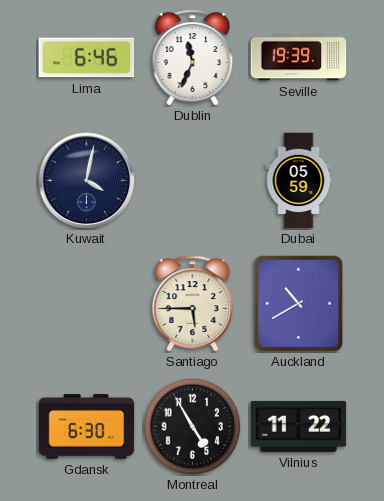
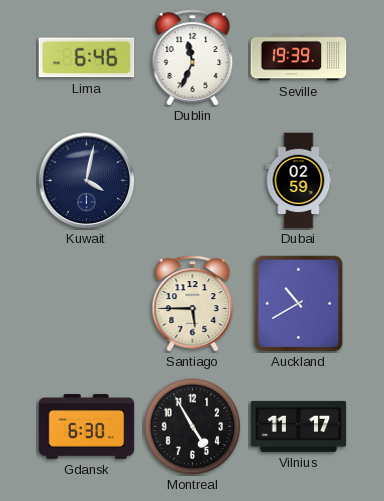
Dubai: 05:59 -> 02:59 (299, 181)
Vilnius: 11:22 -> 11:17 (299, 426)
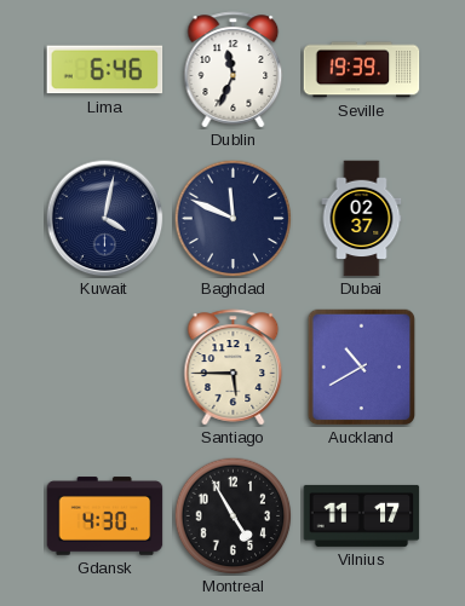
Baghdad: none -> 11:49 (232, 218)
Dubai: 02:59 -> 02:37 (362, 219)
Gdansk: 6:30 -> 4:30 (105, 516)
